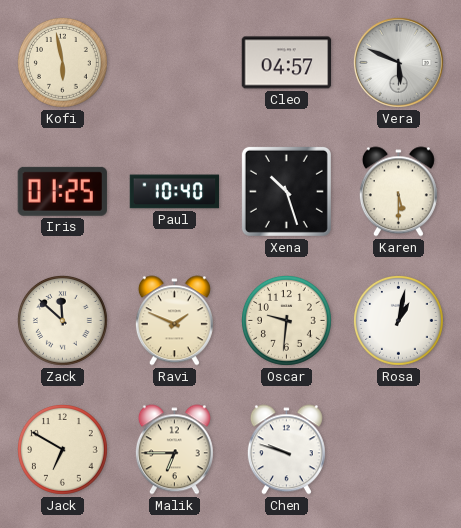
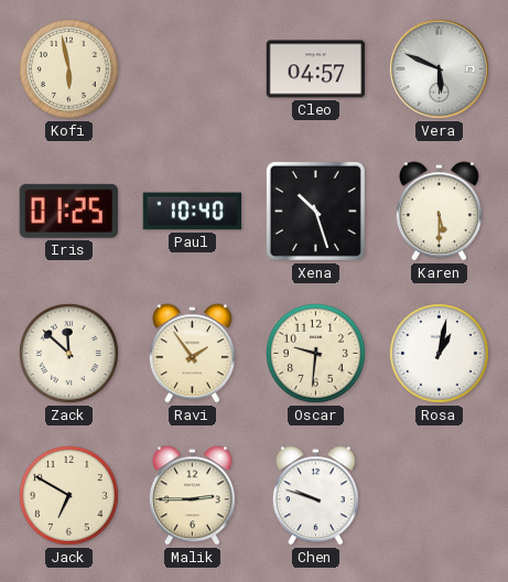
Ravi: 1:49 -> 1:54 (192, 354)
Malik: 6:45 -> 2:45 (192, 496)
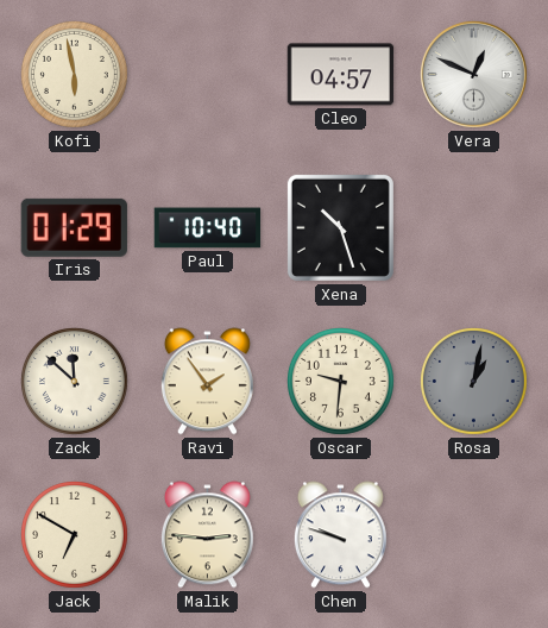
Vera: 5:49 -> 12:49 (473, 74)
Iris: 01:25 -> 01:29 (74, 227)
Karen: 5:30 -> none (439, 212)
Rosa dial: white -> grey (474, 382)
Malik: 2:45 -> 2:46 (207, 535)
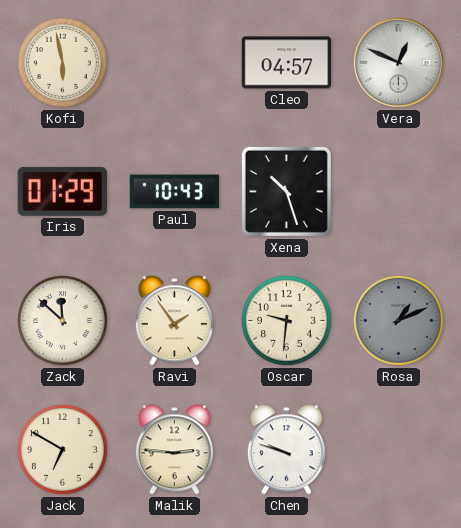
Paul: 10:40 -> 10:43 (175, 192)
Rosa: 1:02 -> 1:11 (399, 321)
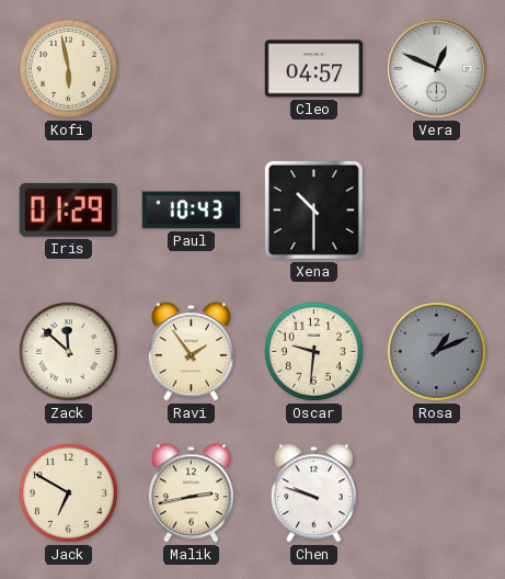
Xena: 10:27 -> 10:30 (313, 209)
Malik: 2:46 -> 2:43 (191, 493)
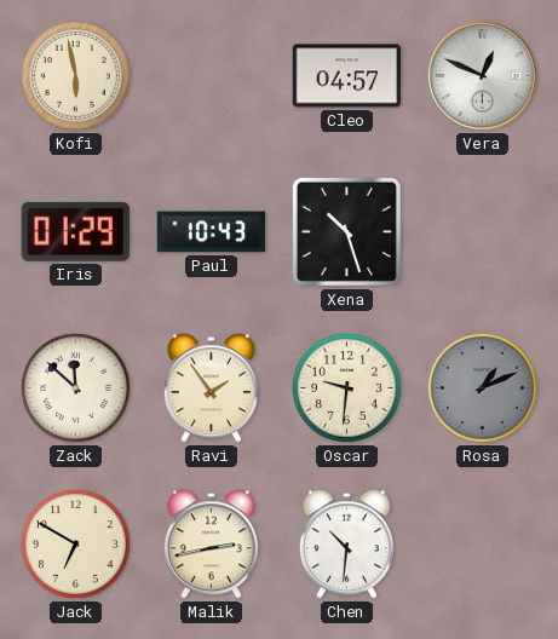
Xena: 10:30 -> 10:27 (346, 231)
Chen: 9:48 -> 10:31 (346, 545)
